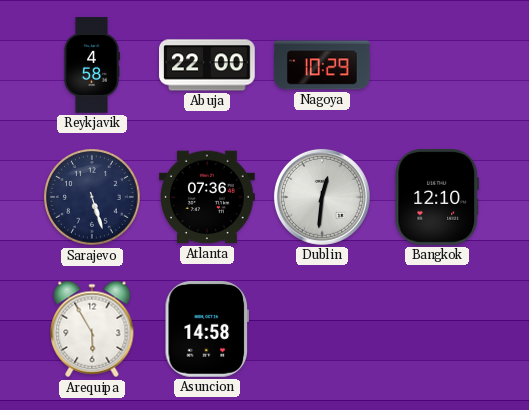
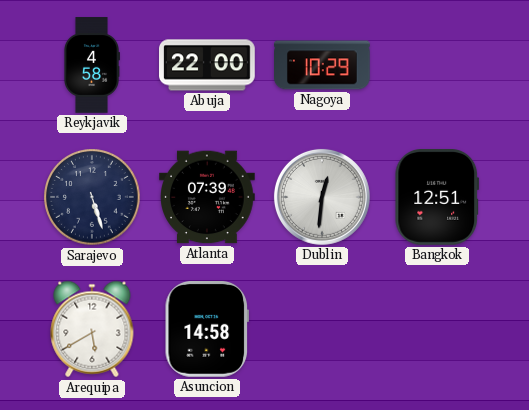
Atlanta: 07:36 -> 07:39 (208, 197)
Bangkok: 12:10 -> 12:51 (437, 198)
Arequipa: 5:55 -> 5:40 (92, 329)
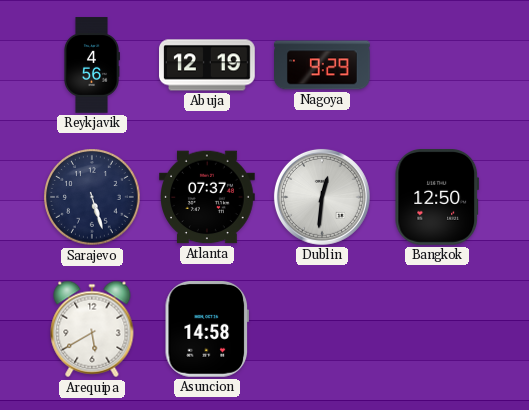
Reykjavik: 4:58 -> 4:56 (91, 65)
Abuja: 22:00 -> 12:19 (207, 65)
Nagoya: 10:29 -> 9:29 (323, 65)
Atlanta: 07:39 -> 07:37 (208, 197)
Bangkok: 12:51 -> 12:50 (437, 198)
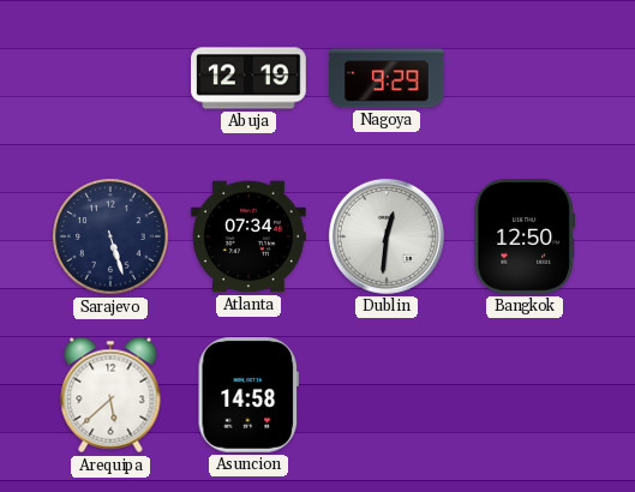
Reykjavik: 4:56 -> none (91, 65)
Atlanta: 07:37 -> 07:34 (250, 236)
Arequipa: 5:40 -> 5:38 (110, 395)
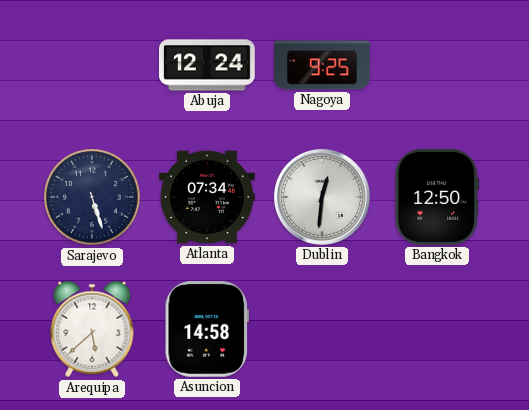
Abuja: 12:19 -> 12:24 (207, 65)
Nagoya: 9:29 -> 9:25 (323, 65)
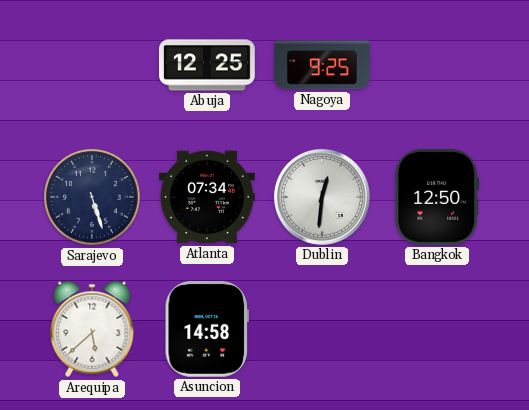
Abuja: 12:24 -> 12:25 (207, 65)
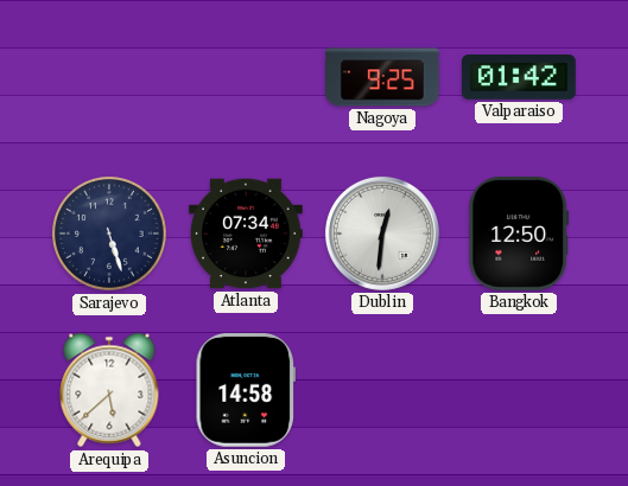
Abuja: 12:25 -> none (207, 65)
Valparaiso: none -> 01:42 (520, 77)
